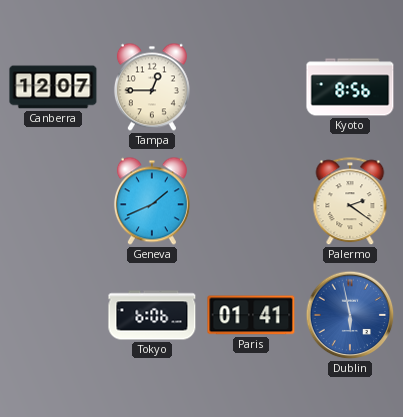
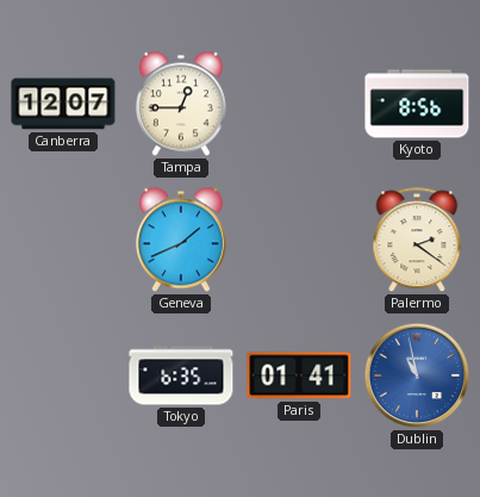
Tokyo: 6:06 -> 6:35 (181, 375)
Dublin: 5:58 -> 10:58 (417, 375)
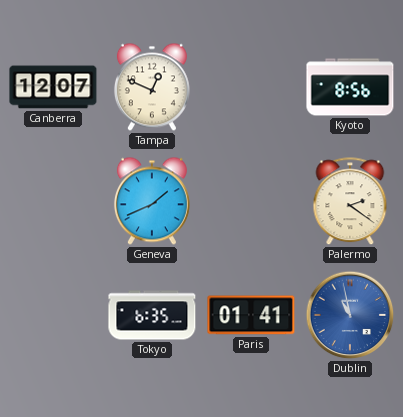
Tampa: 12:45 -> 12:49 (152, 87)
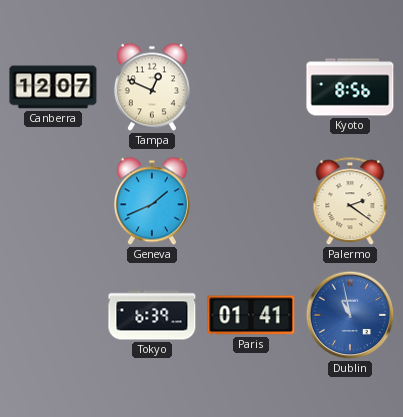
Tokyo: 6:35 -> 6:39 (152, 315)
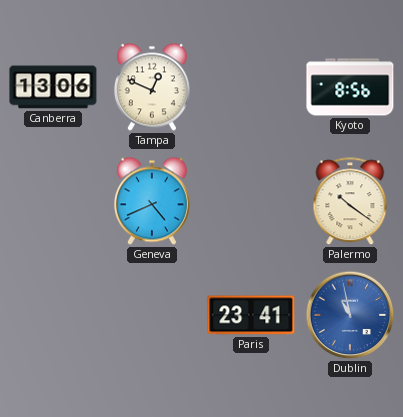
Canberra: 12:07 -> 13:06 (53, 87)
Geneva: 1:41 -> 4:41 (152, 201)
Palermo: 2:21 -> 10:21 (350, 202)
Tokyo: 6:39 -> none (152, 315)
Paris: 01:41 -> 23:41 (251, 315)
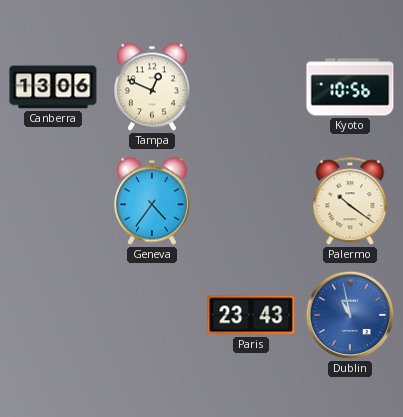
Kyoto: 8:56 -> 10:56 (350, 87)
Geneva: 4:41 -> 4:36 (152, 201)
Paris: 23:41 -> 23:43 (251, 315)
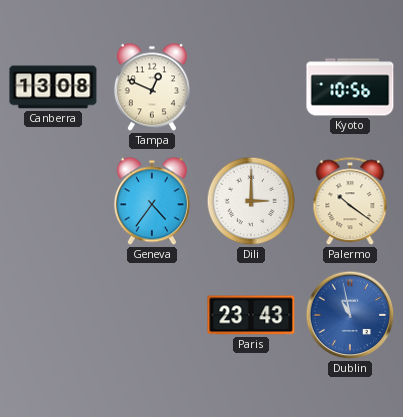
Canberra: 13:06 -> 13:08 (53, 87)
Dili: none -> 3:00 (251, 201)
